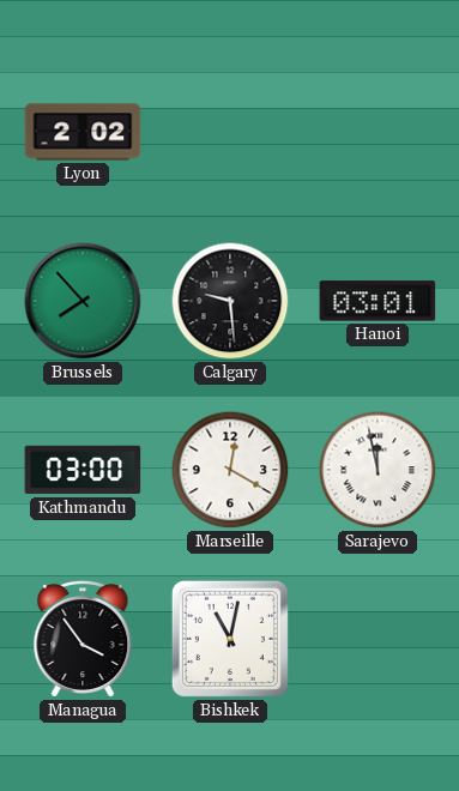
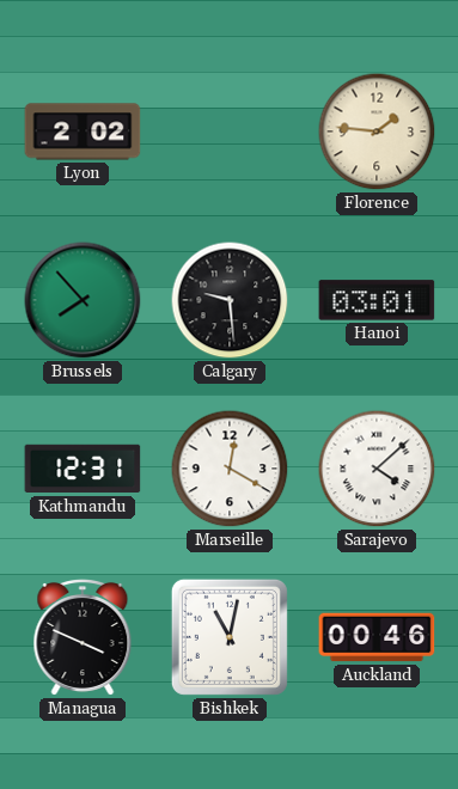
Florence: none -> 1:46 (377, 131)
Kathmandu: 03:00 -> 12:31 (83, 469)
Sarajevo: 11:58 -> 4:08 (377, 469)
Managua: 3:54 -> 3:49 (83, 638)
Auckland: none -> 00:46 (377, 637)
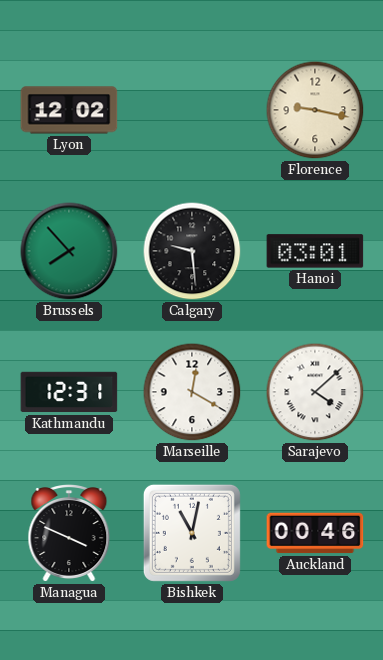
Lyon: 2:02 -> 12:02 (69, 110)
Florence: 1:46 -> 9:17 (315, 110)
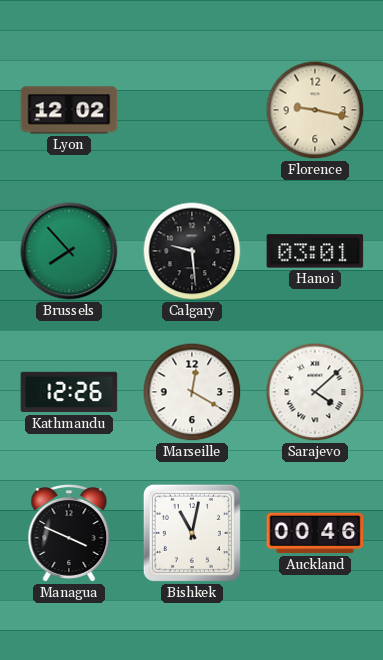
Kathmandu: 12:31 -> 12:26 (69, 392)
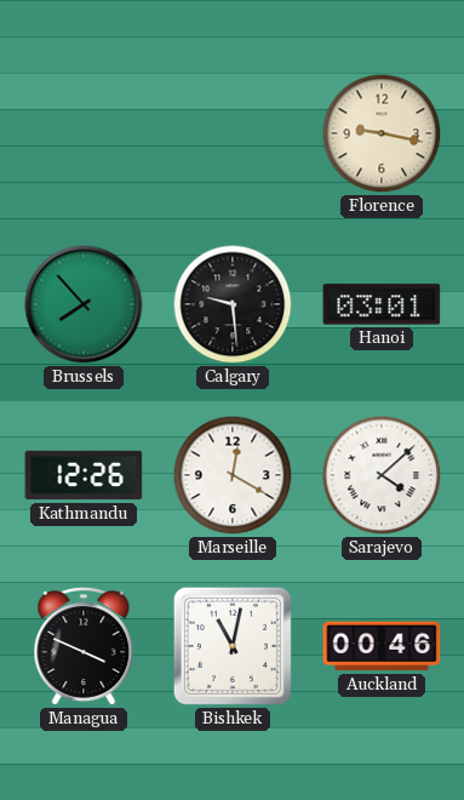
Lyon: 12:02 -> none (69, 110)
